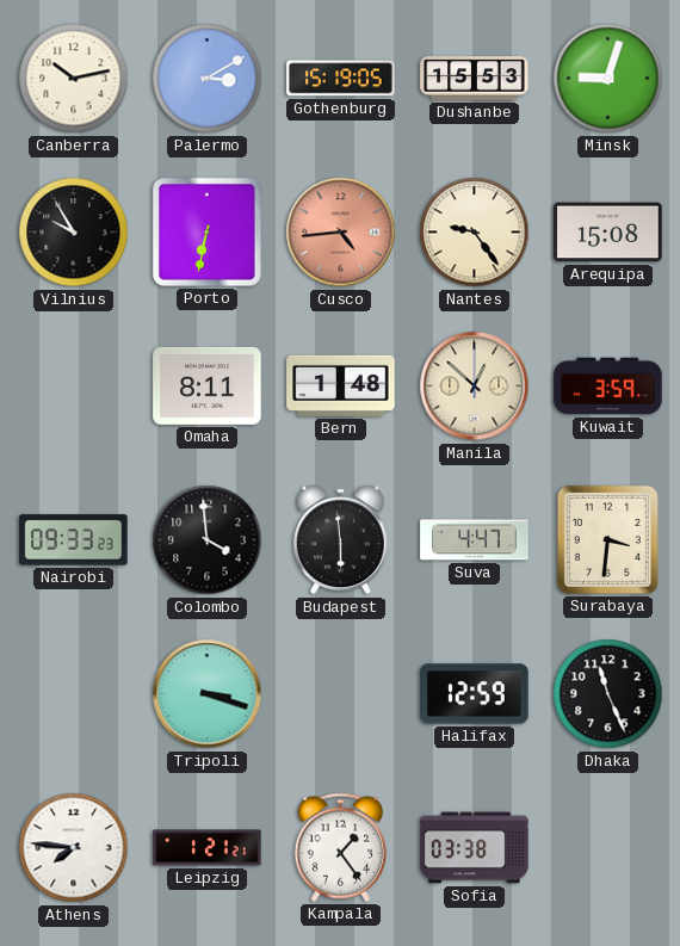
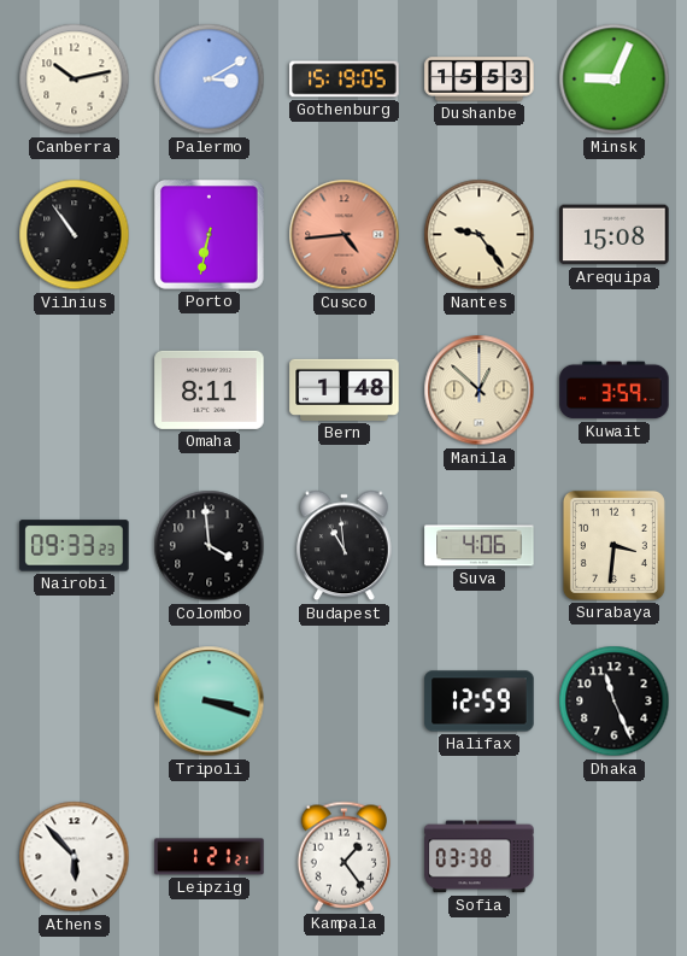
Minsk: 9:03 -> 9:04 (615, 80)
Vilnius: 9:55 -> 10:54 (75, 235)
Budapest: 5:59 -> 10:59 (345, 546)
Suva: 4:47 -> 4:06 (480, 546)
Athens: 7:46 -> 5:53 (75, 857)
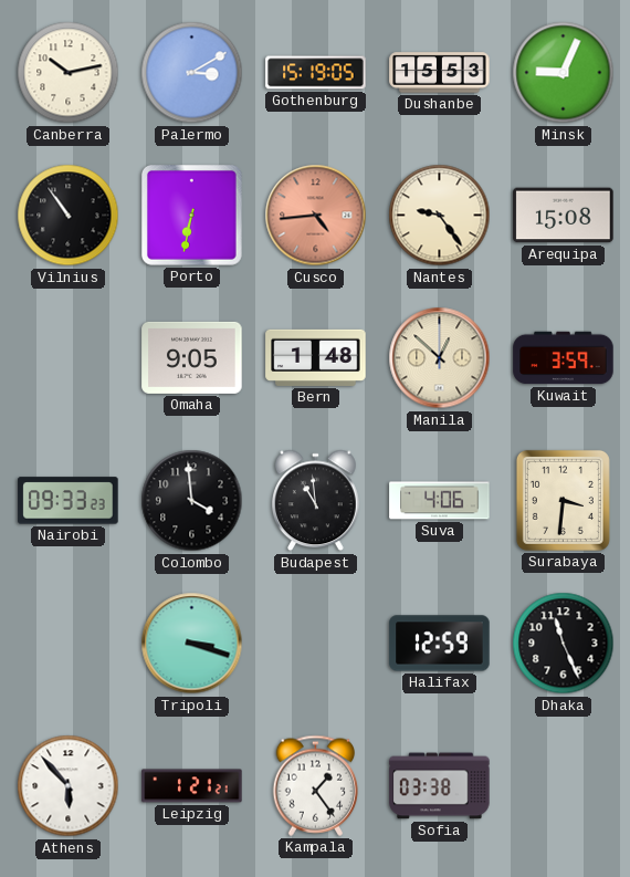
Omaha: 8:11 -> 9:05 (192, 357)
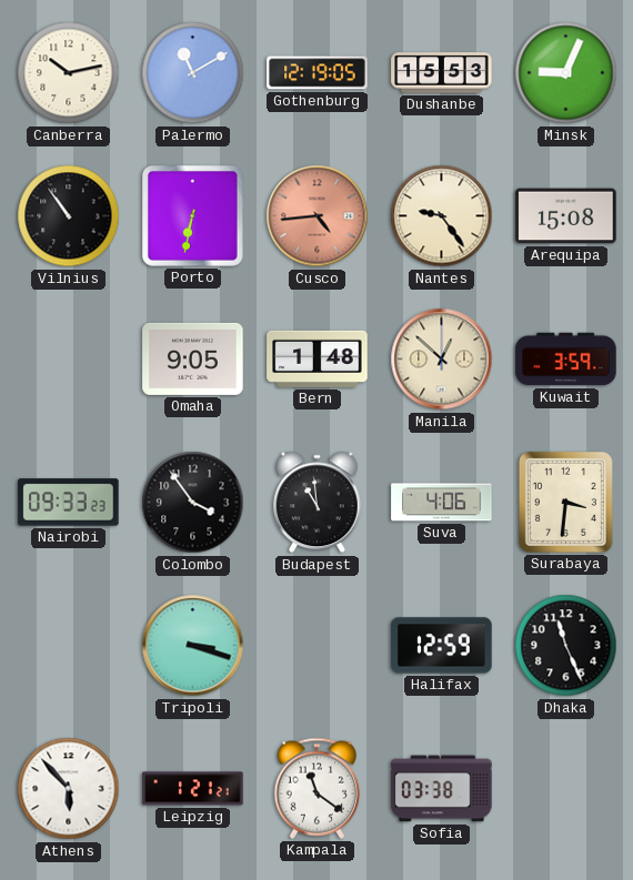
Palermo: 3:10 -> 11:10 (193, 73)
Gothenburg: 15:19 -> 12:19 (318, 73)
Colombo: 3:59 -> 3:54 (193, 503)
Kampala: 1:24 -> 11:21 (318, 788)
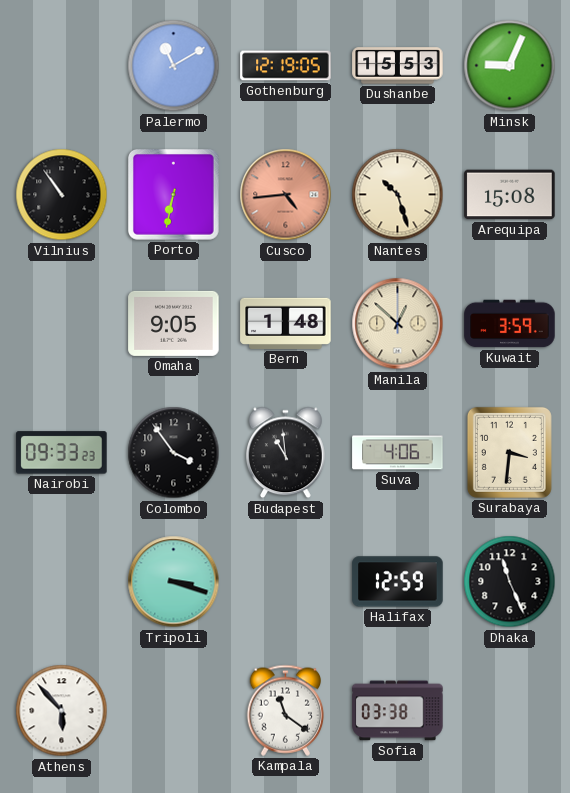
Canberra: 10:13 -> none (69, 73)
Nantes: 9:24 -> 10:27 (398, 195)
Leipzig: 1:21 -> none (193, 789)
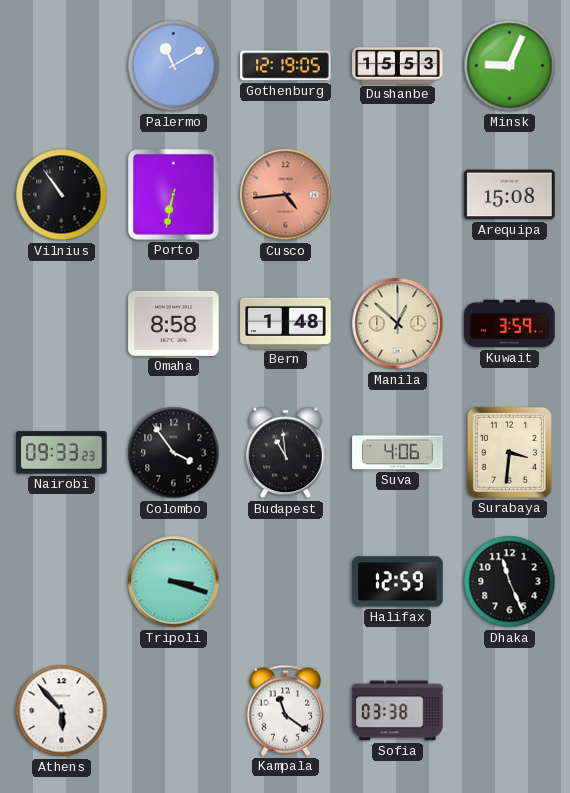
Nantes: 10:27 -> none (398, 195)
Omaha: 9:05 -> 8:58 (174, 323)
